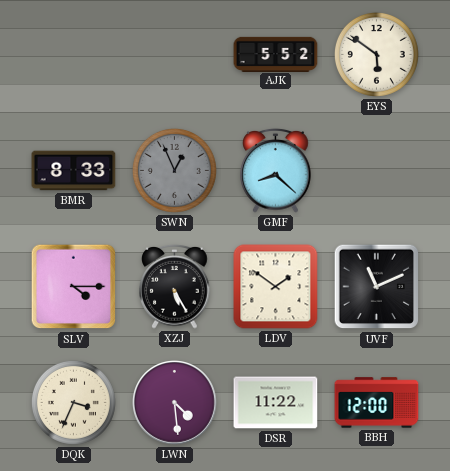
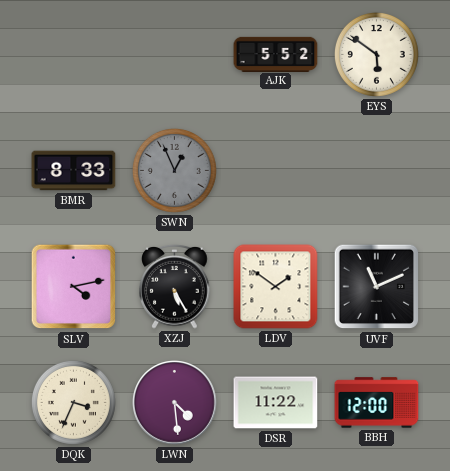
GMF: 8:22 -> none (276, 170)
SLV: 4:15 -> 4:13 (74, 287)
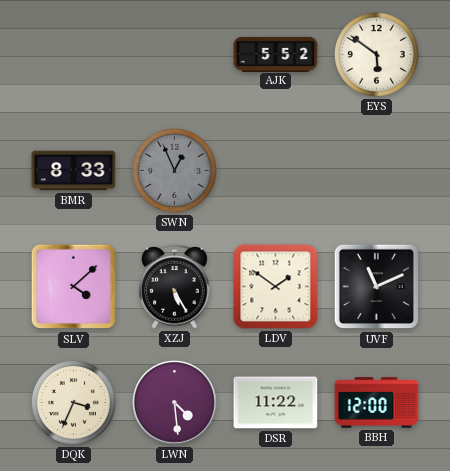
SLV: 4:13 -> 4:08 (74, 287)
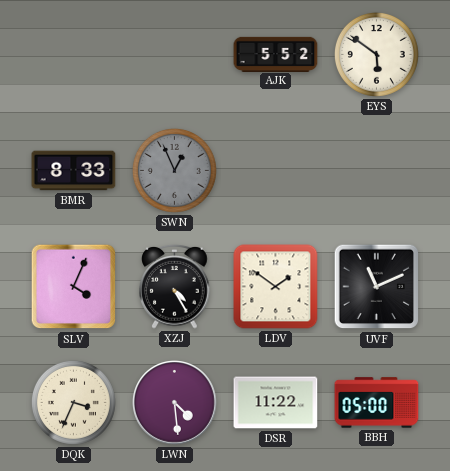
SLV: 4:08 -> 4:04 (74, 287)
XZJ: 5:25 -> 4:25 (175, 286)
BBH: 12:00 -> 05:00 (377, 403)
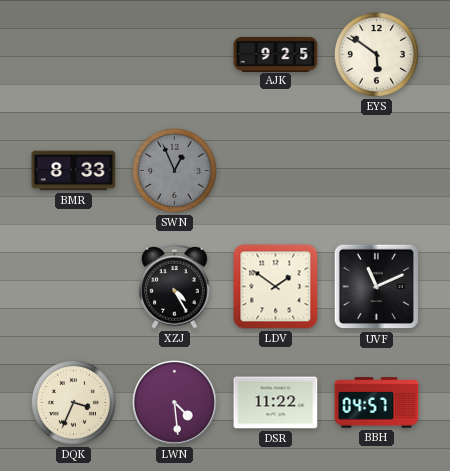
AJK: 5:52 -> 9:25 (276, 54)
SLV: 4:04 -> none (74, 287)
BBH: 05:00 -> 04:57 (377, 403)
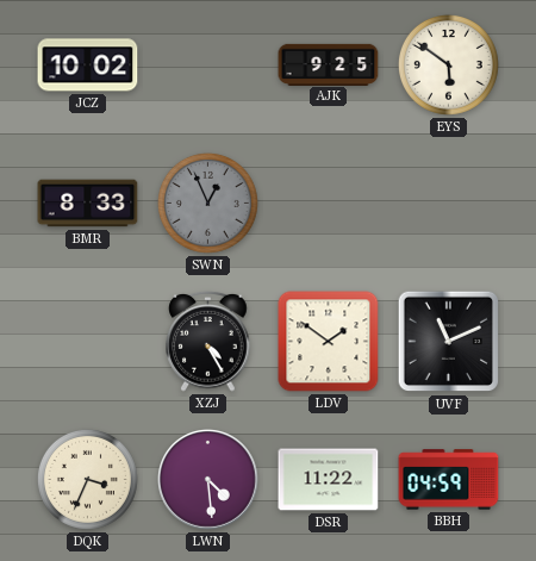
JCZ: none -> 10:02 (88, 66)
BBH: 04:57 -> 04:59 (449, 480)
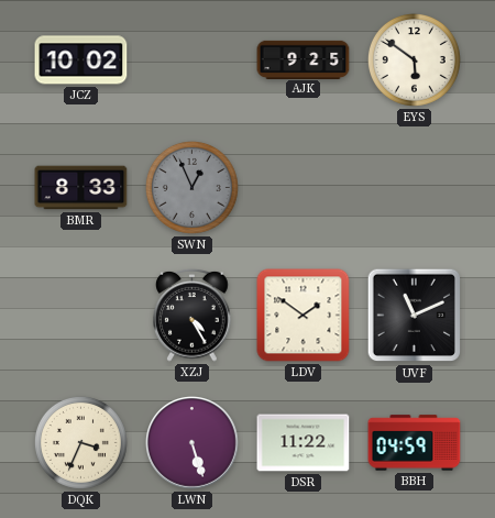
LWN: 4:29 -> 5:27 (193, 443)
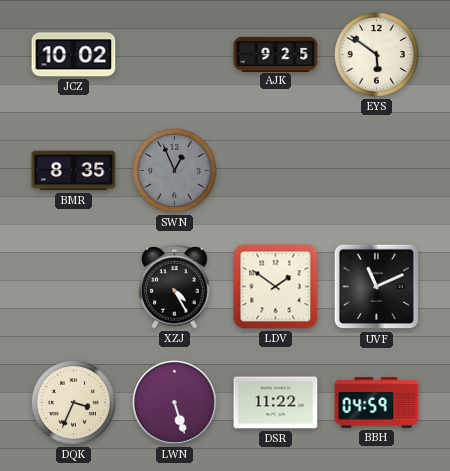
BMR: 8:33 -> 8:35 (74, 171)
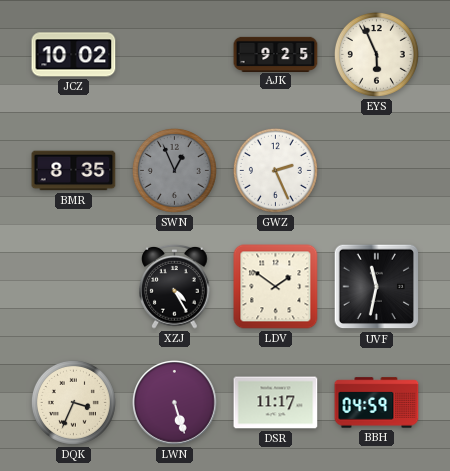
EYS: 5:51 -> 5:56 (376, 54)
GWZ: none -> 2:26 (275, 170)
UVF: 11:11 -> 11:32 (377, 287)
DSR: 11:22 -> 11:17 (276, 403)
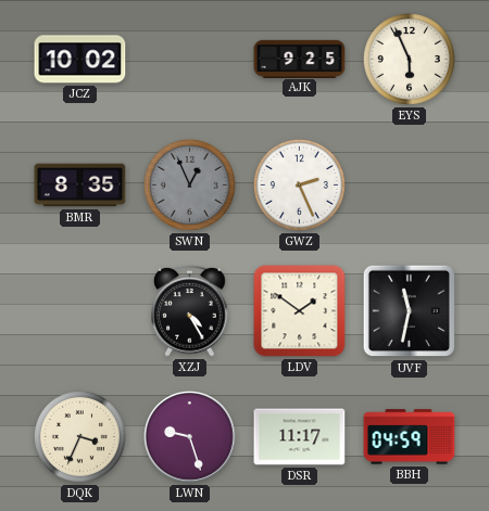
LWN: 5:27 -> 9:27 (190, 437)
